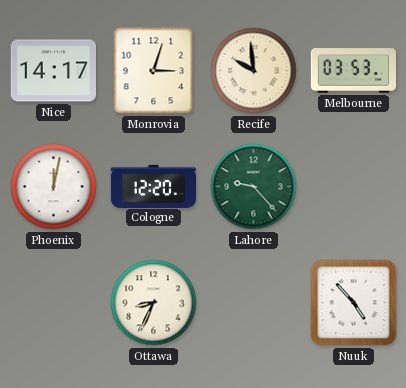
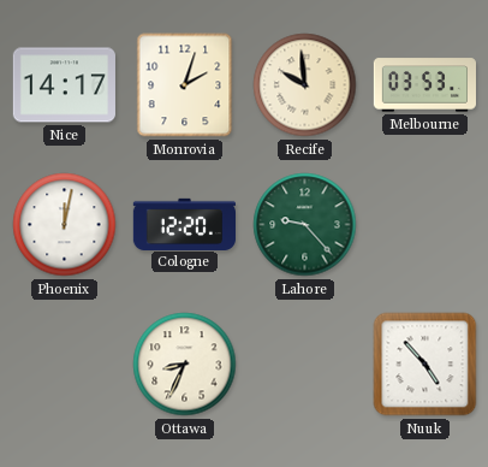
Monrovia: 3:03 -> 2:03 (185, 85)
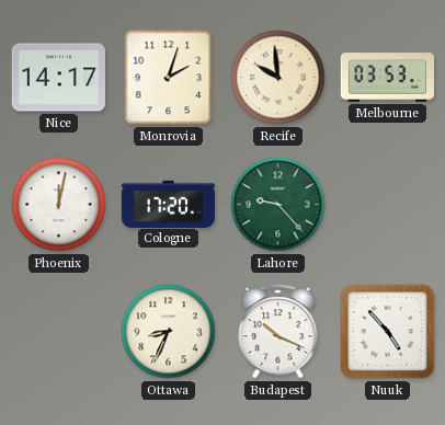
Cologne: 12:20 -> 17:20 (168, 204)
Budapest: none -> 10:19 (278, 332)
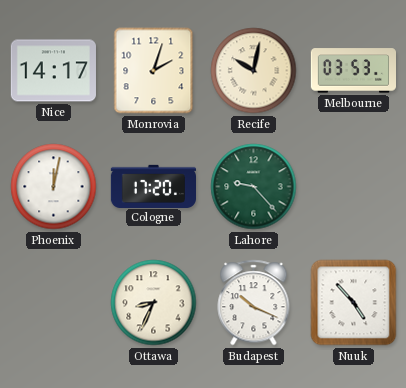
Recife: 9:59 -> 10:02 (254, 71)
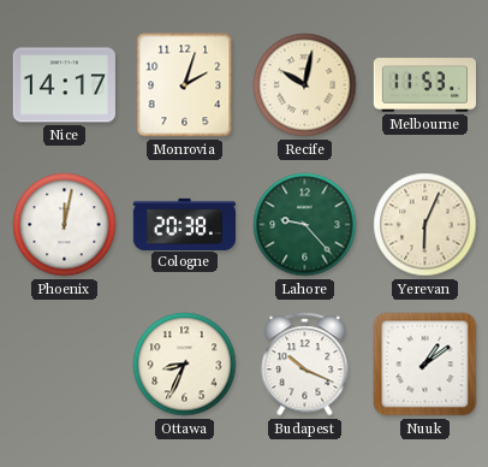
Melbourne: 03:53 -> 11:53 (424, 85)
Cologne: 17:20 -> 20:38 (184, 224)
Yerevan: none -> 6:04 (425, 225)
Nuuk: 4:53 -> 1:09 (425, 365)
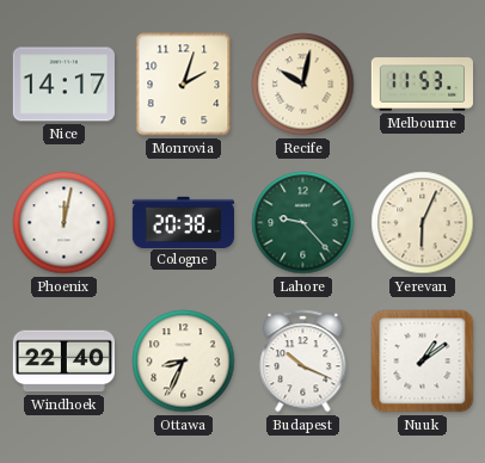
Windhoek: none -> 22:40 (63, 362)
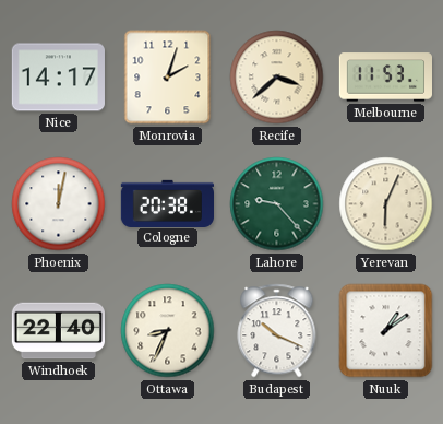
Recife: 10:02 -> 3:38 (277, 78)
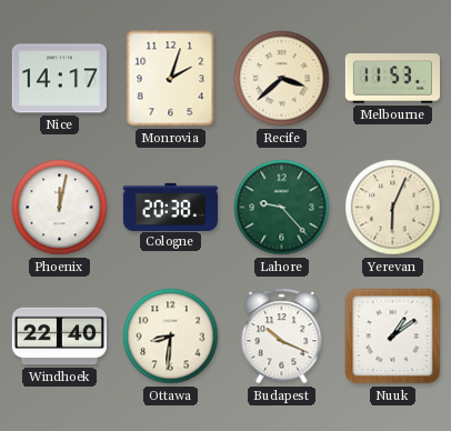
Ottawa: 8:34 -> 8:31 (171, 337)
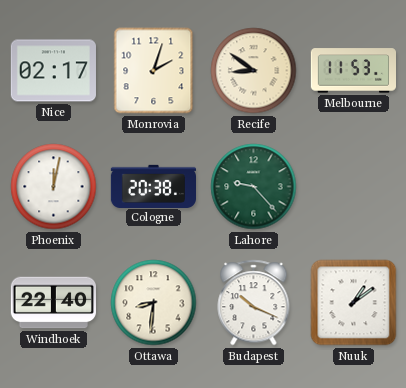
Nice: 14:17 -> 02:17 (53, 71)
Recife: 3:38 -> 8:51 (254, 71)
Yerevan: 6:04 -> none (393, 208)
